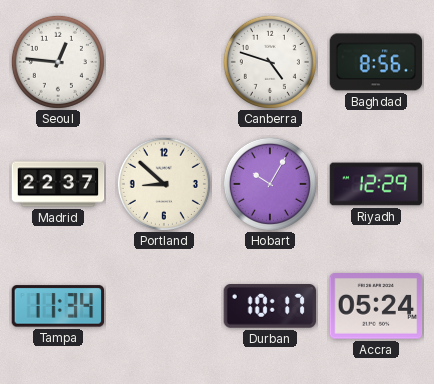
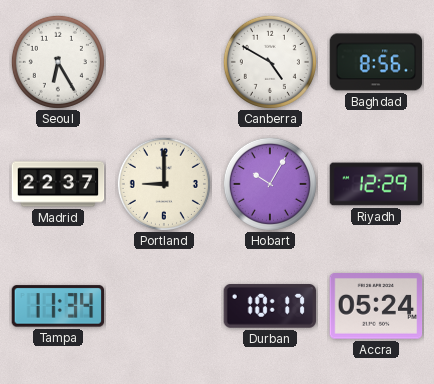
Seoul: 12:46 -> 6:25 (58, 62)
Canberra: 4:48 -> 4:50 (270, 62)
Portland: 8:52 -> 9:00 (164, 184)
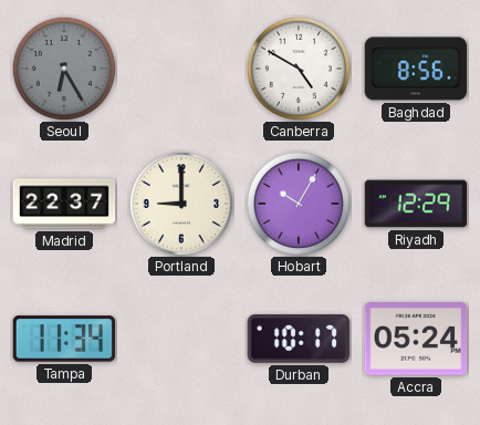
Seoul dial: white -> grey (64, 69)
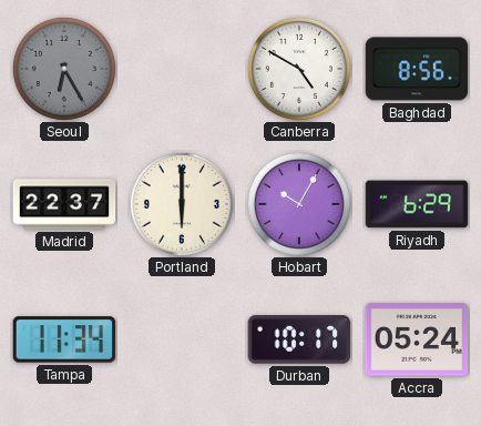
Portland: 9:00 -> 6:00 (182, 204)
Riyadh: 12:29 -> 6:29 (417, 204)
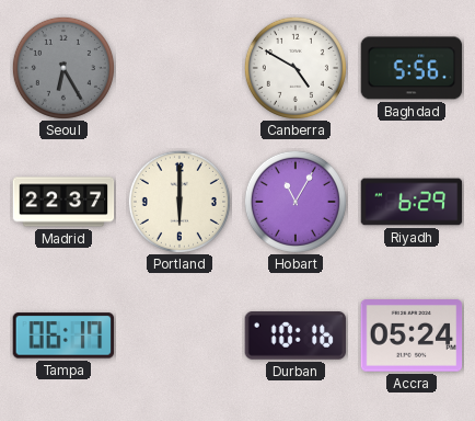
Baghdad: 8:56 -> 5:56 (412, 68)
Hobart: 10:05 -> 11:05 (296, 202)
Tampa: 11:34 -> 06:17 (63, 335)
Durban: 10:17 -> 10:16 (296, 337)
